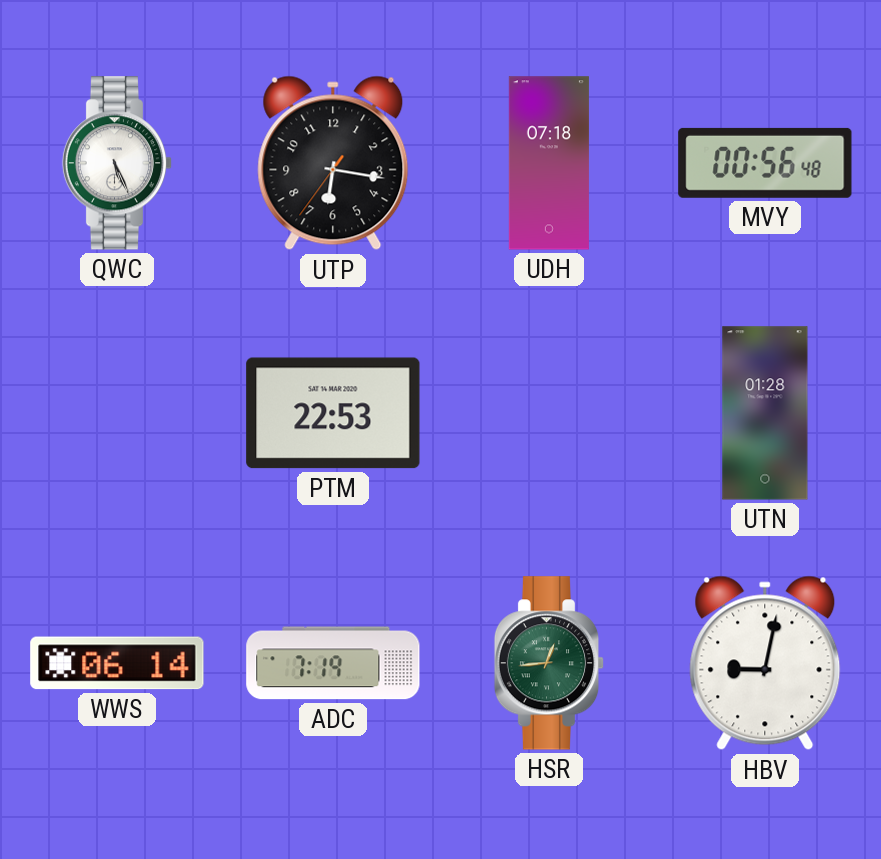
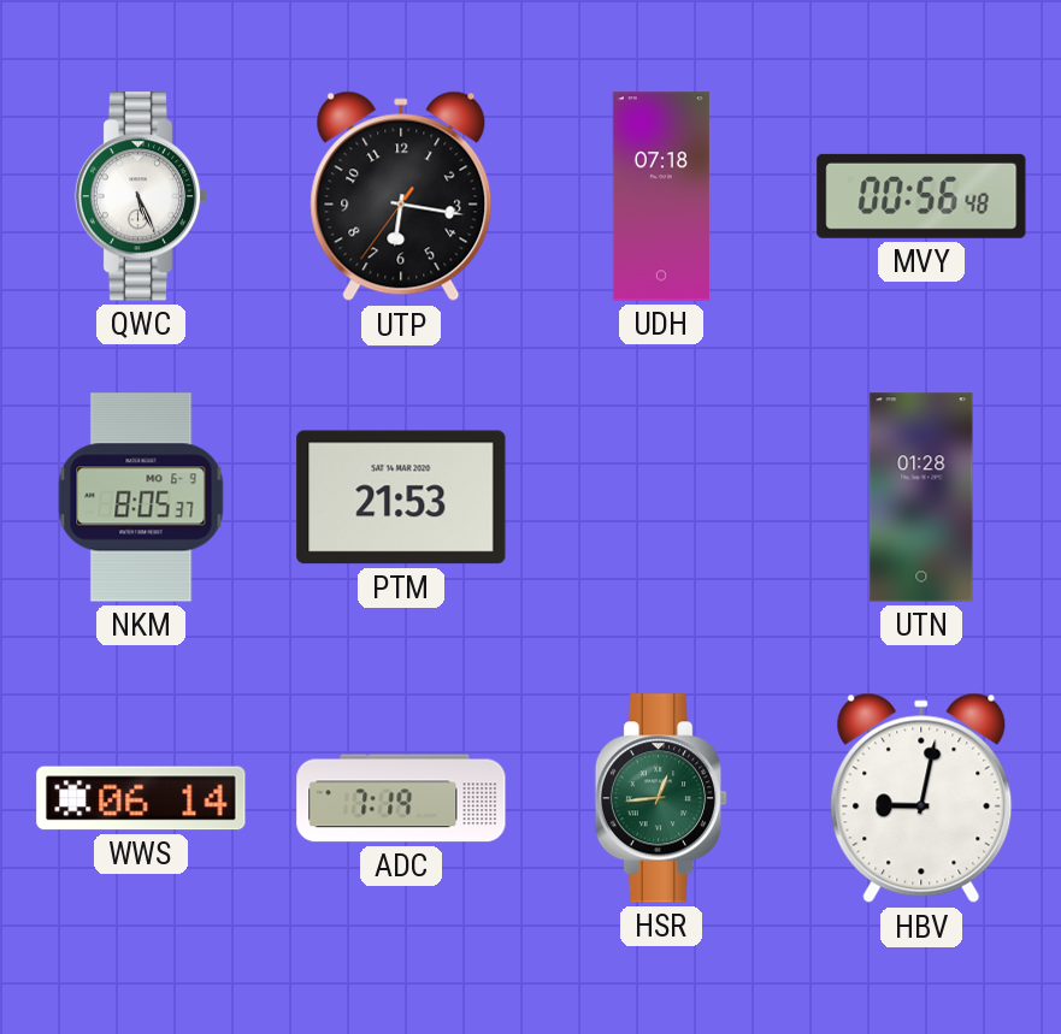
NKM: none -> 8:05 (141, 497)
PTM: 22:53 -> 21:53 (401, 497)
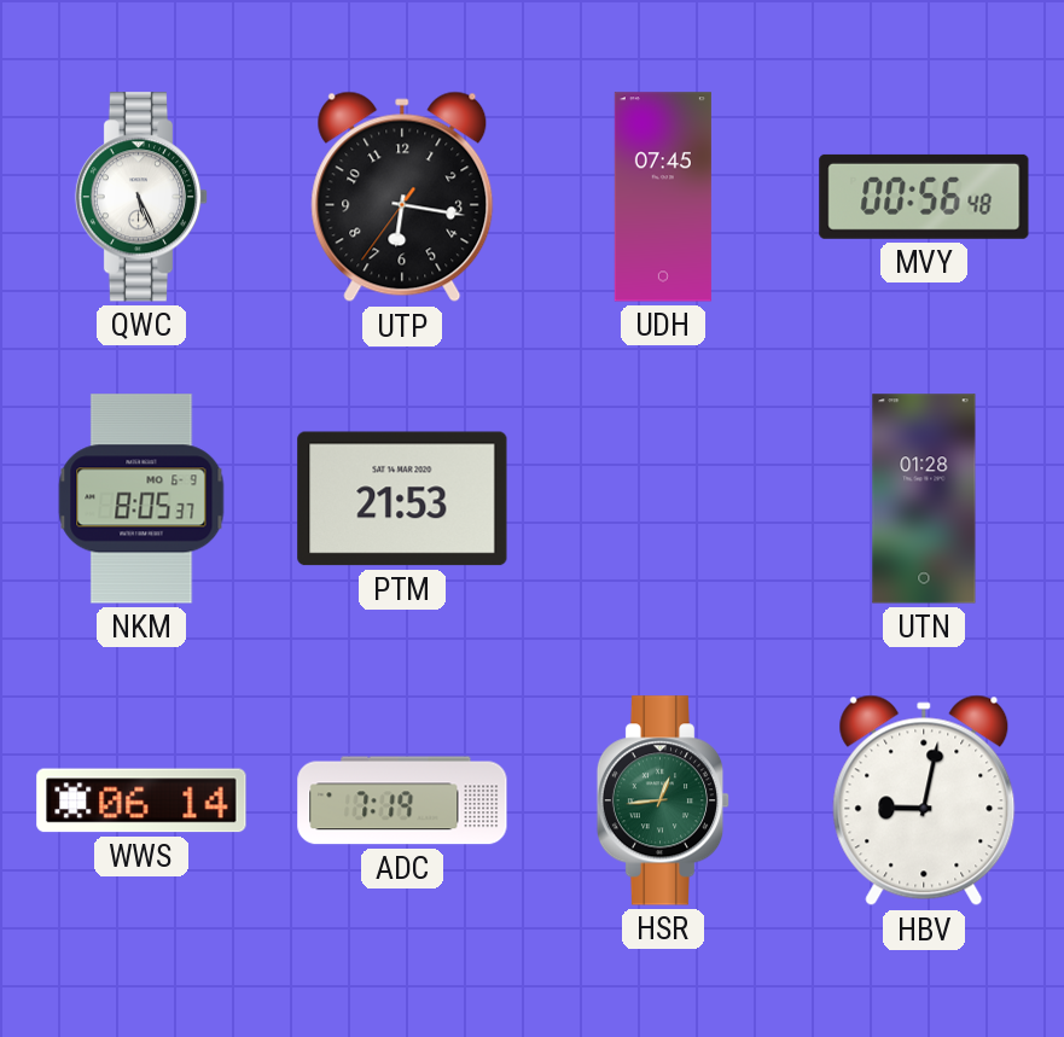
UDH: 07:18 -> 07:45 (663, 197)
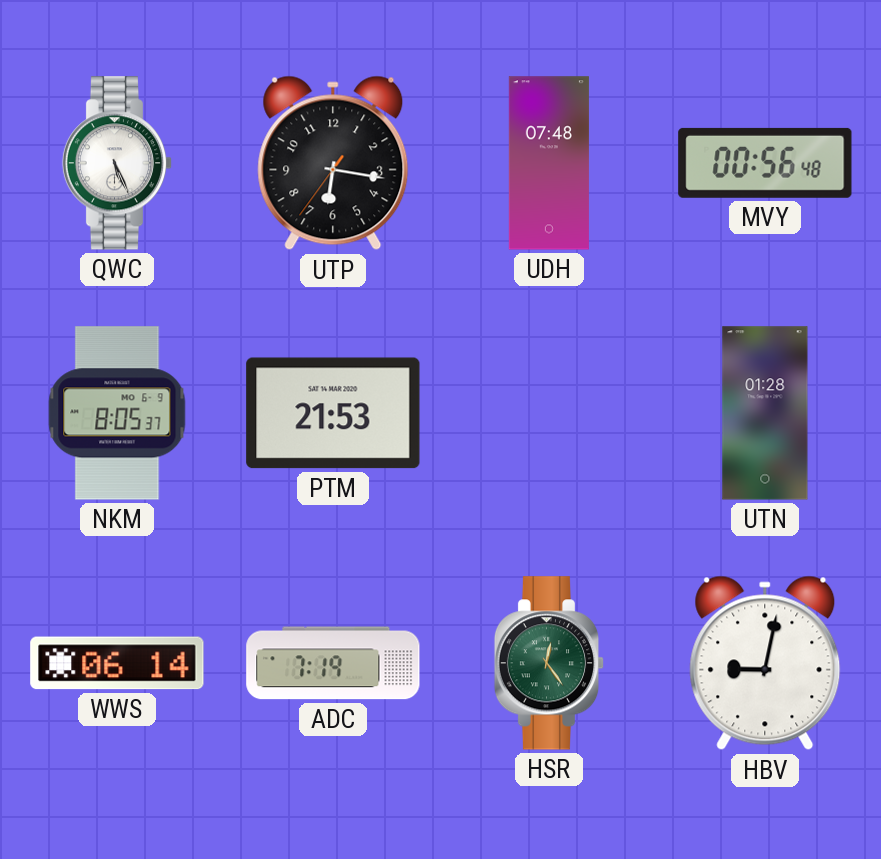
UDH: 07:45 -> 07:48 (549, 163)
HSR: 12:44 -> 12:24 (549, 663)
